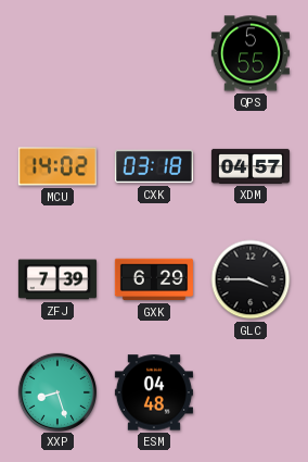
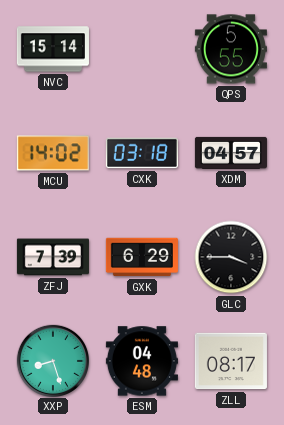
NVC: none -> 15:14 (53, 49)
ZLL: none -> 08:17 (231, 361)
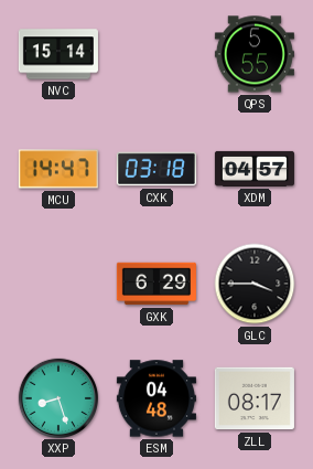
MCU: 14:02 -> 14:47 (58, 169)
ZFJ: 7:39 -> none (53, 257)
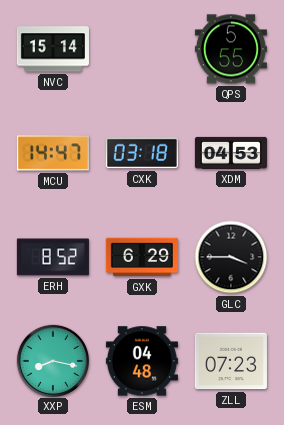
XDM: 04:57 -> 04:53 (231, 153)
ERH: none -> 8:52 (53, 257)
XXP: 8:27 -> 8:17 (52, 360)
ZLL: 08:17 -> 07:23 (231, 361)
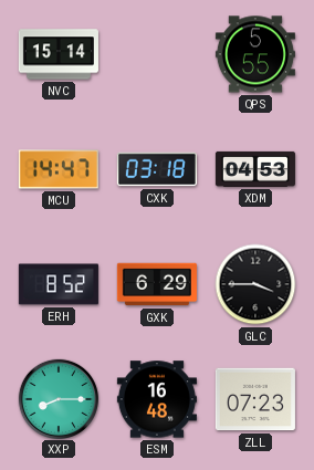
XXP: 8:17 -> 8:15 (57, 398)
ESM: 04:48 -> 16:48 (157, 399)
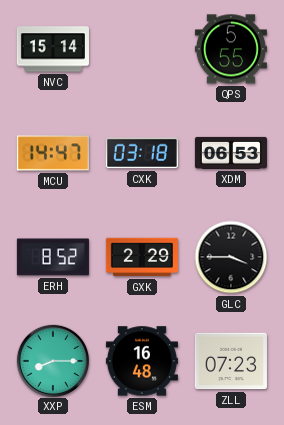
XDM: 04:53 -> 06:53 (231, 153)
GXK: 6:29 -> 2:29 (142, 257)
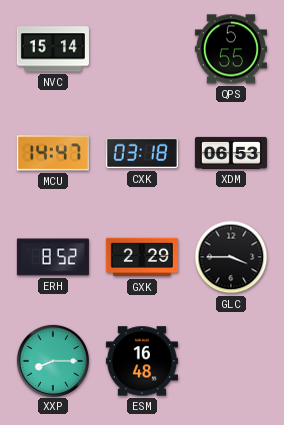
ZLL: 07:23 -> none (231, 361)
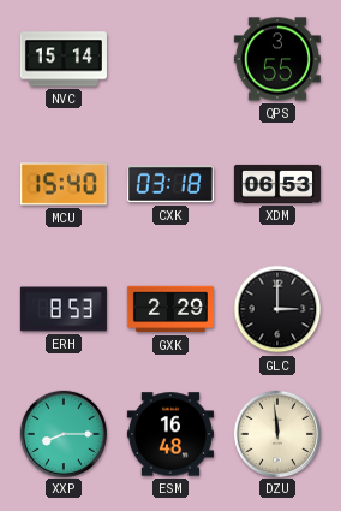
QPS: 5:55 -> 3:55 (277, 59)
MCU: 14:47 -> 15:40 (64, 184)
ERH: 8:52 -> 8:53 (64, 309)
GLC: 3:45 -> 3:00 (277, 309)
DZU: none -> 11:59 (276, 433)
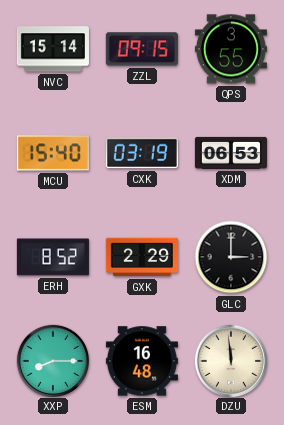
ZZL: none -> 09:15 (142, 49)
CXK: 03:18 -> 03:19 (142, 153)
ERH: 8:53 -> 8:52 (53, 257)
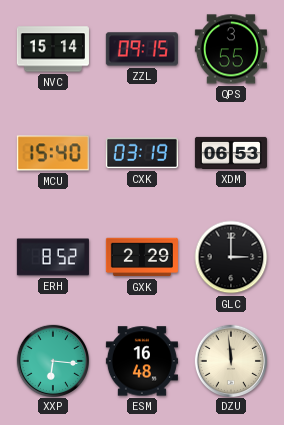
XXP: 8:15 -> 6:16 (52, 360)
